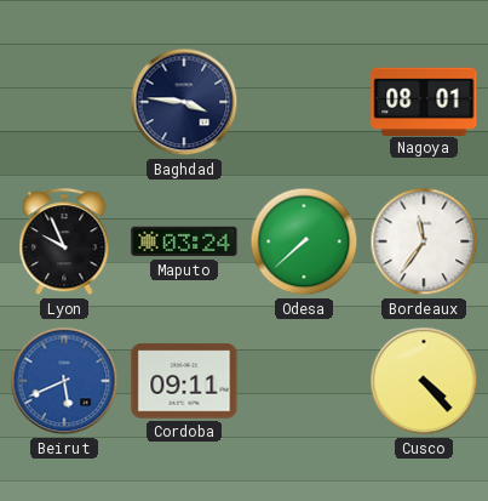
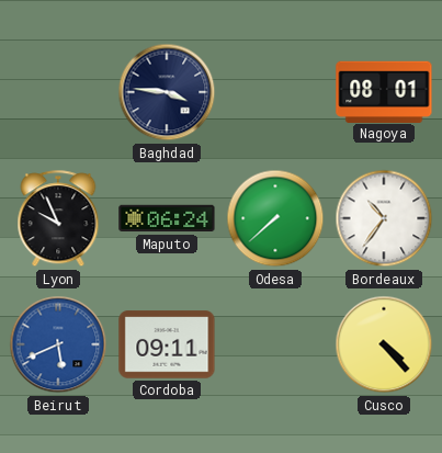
Maputo: 03:24 -> 06:24 (167, 218)
Bordeaux: 11:36 -> 10:36 (384, 218)
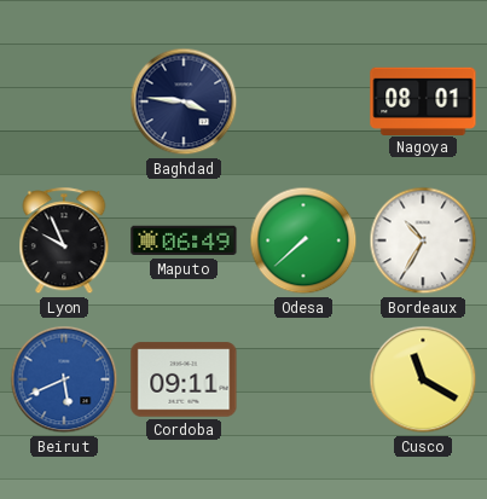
Maputo: 06:24 -> 06:49 (184, 240)
Bordeaux: 10:36 -> 10:35 (423, 240)
Cusco: 4:23 -> 11:20 (423, 379)
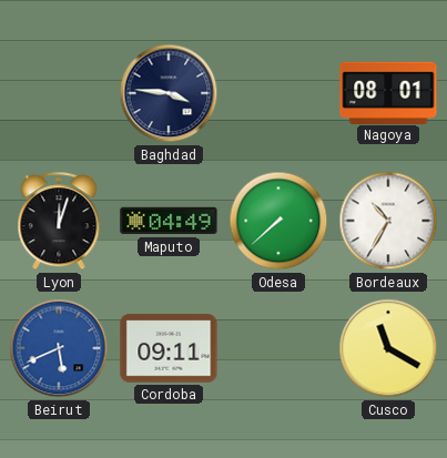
Lyon: 9:56 -> 12:03 (59, 222)
Maputo: 06:49 -> 04:49 (169, 221)
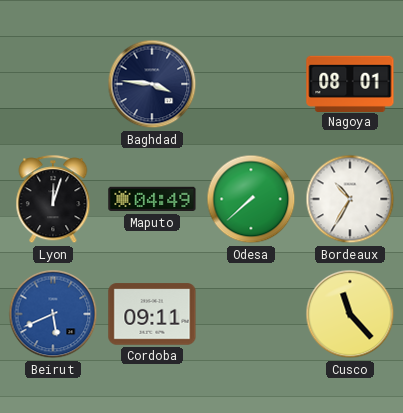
Cusco: 11:20 -> 11:23 (350, 314)
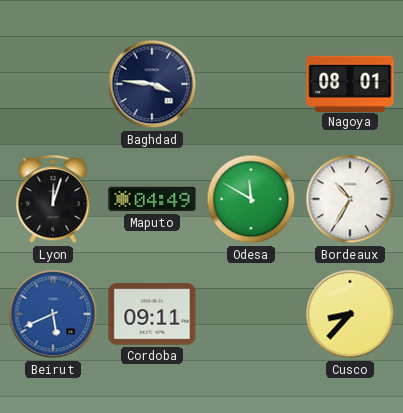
Odesa: 7:38 -> 11:50 (251, 199)
Cusco: 11:23 -> 8:37 (350, 314)
